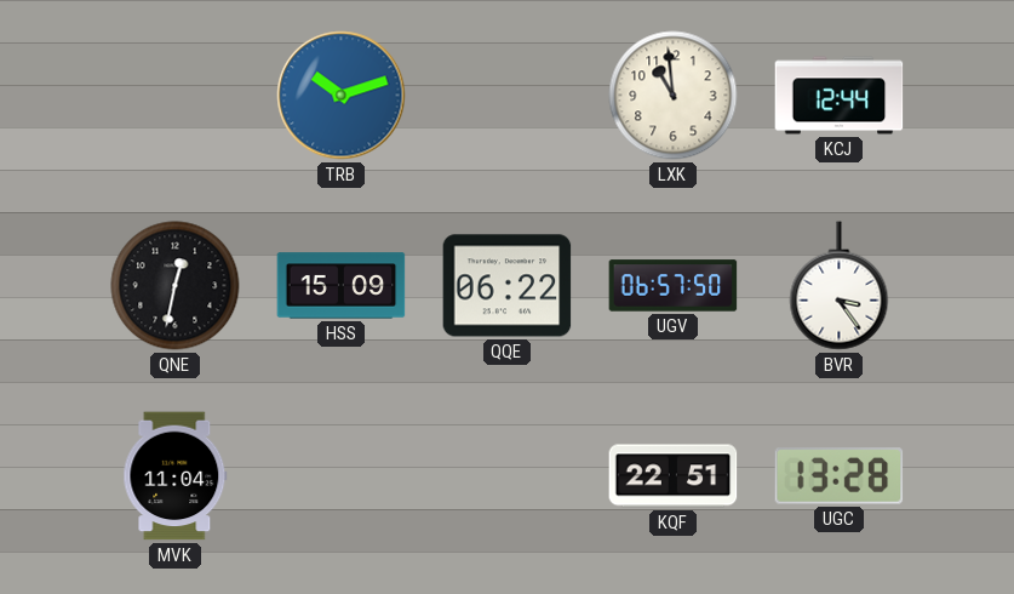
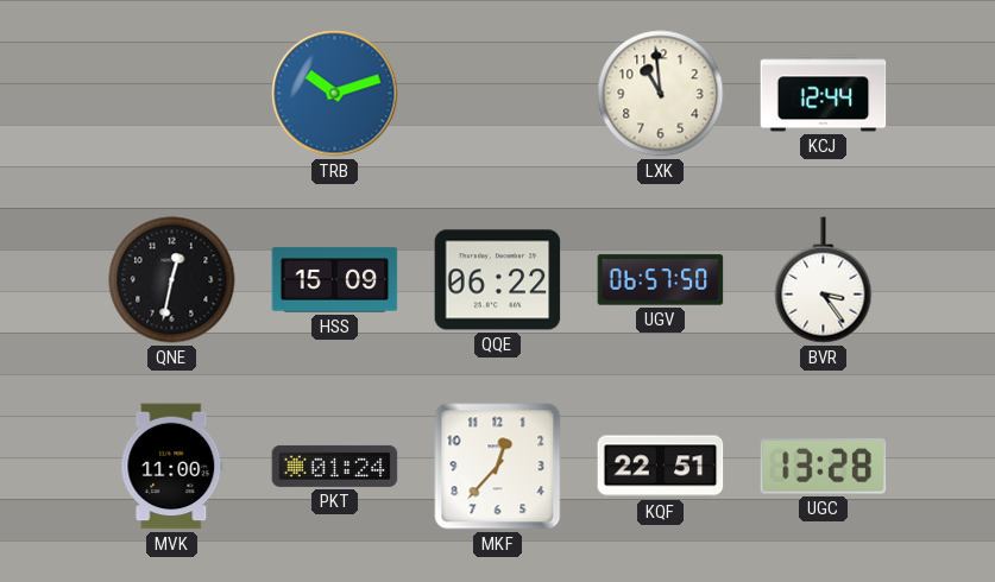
MVK: 11:04 -> 11:00 (172, 467)
PKT: none -> 01:24 (335, 466)
MKF: none -> 12:37 (498, 467)
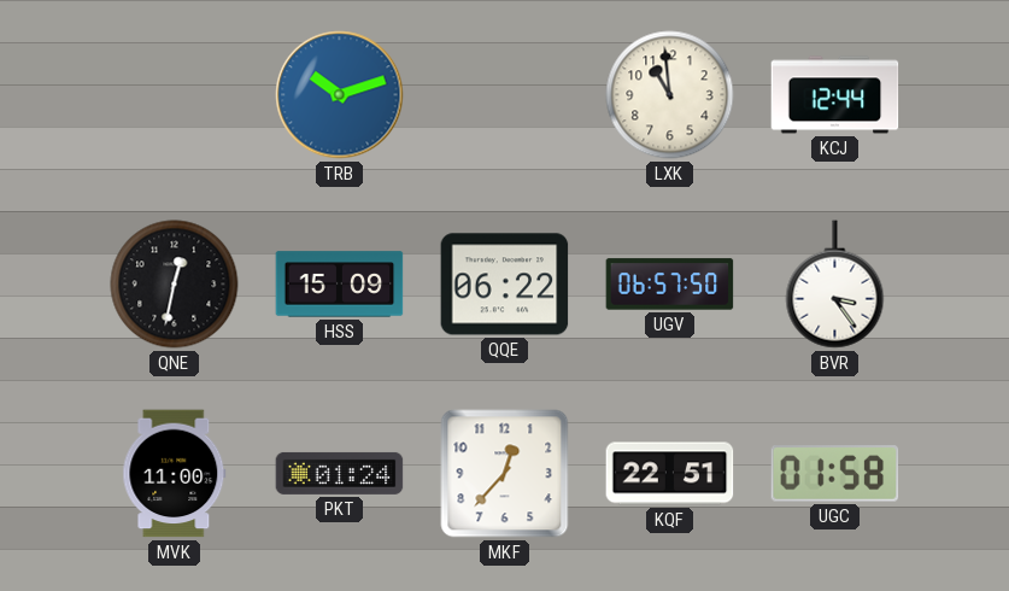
UGC: 13:28 -> 01:58 (835, 474)
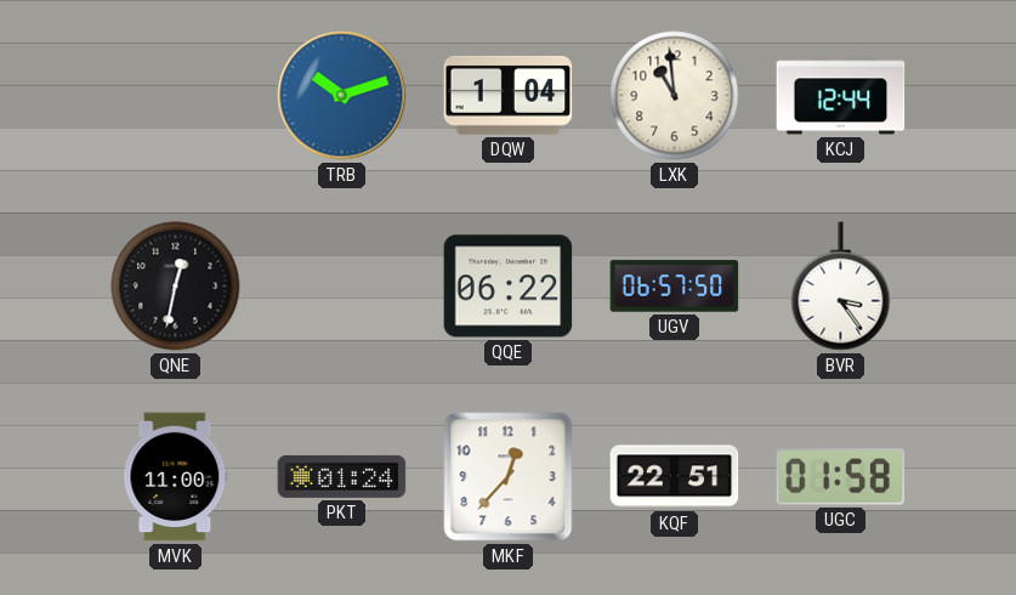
DQW: none -> 1:04 (509, 95)
HSS: 15:09 -> none (340, 285)
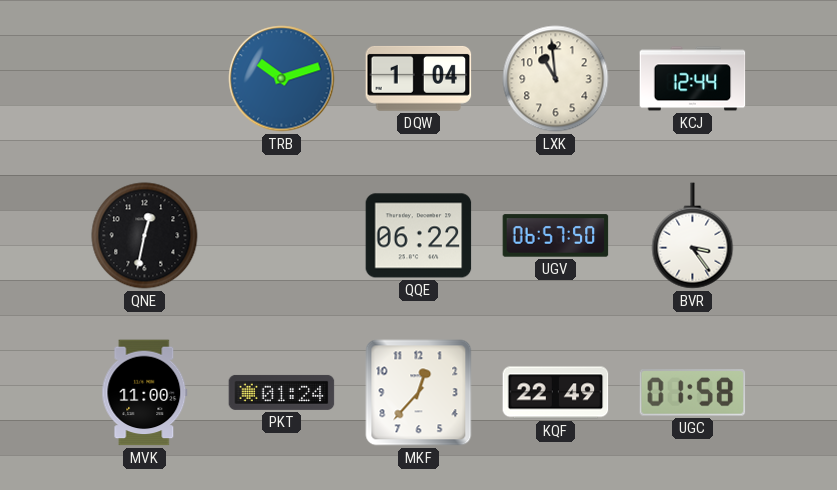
KQF: 22:51 -> 22:49 (556, 393)
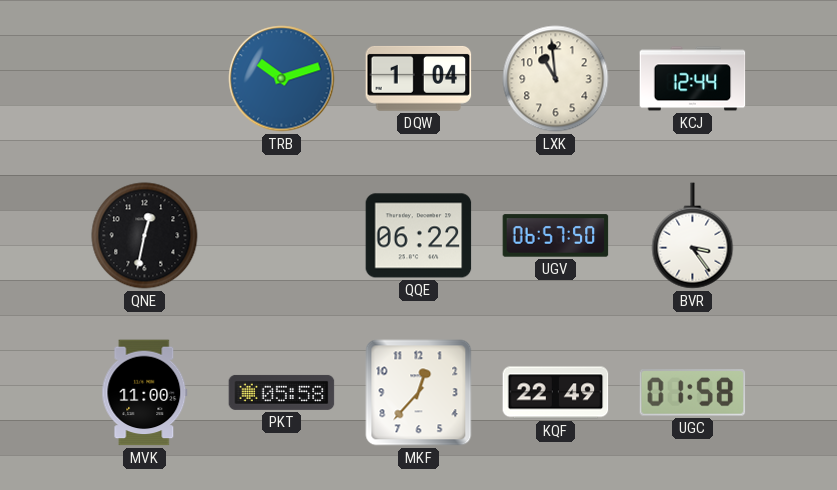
PKT: 01:24 -> 05:58 (282, 392)
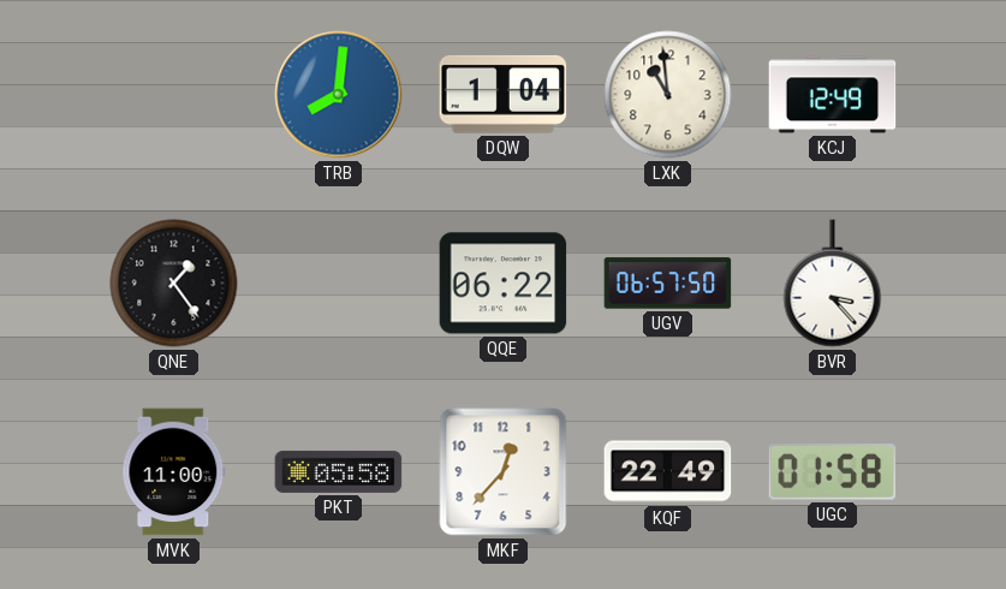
TRB: 10:12 -> 8:01 (339, 95)
KCJ: 12:44 -> 12:49 (833, 95)
QNE: 12:32 -> 1:24 (174, 284)
BVR: 3:24 -> 3:23 (833, 284)
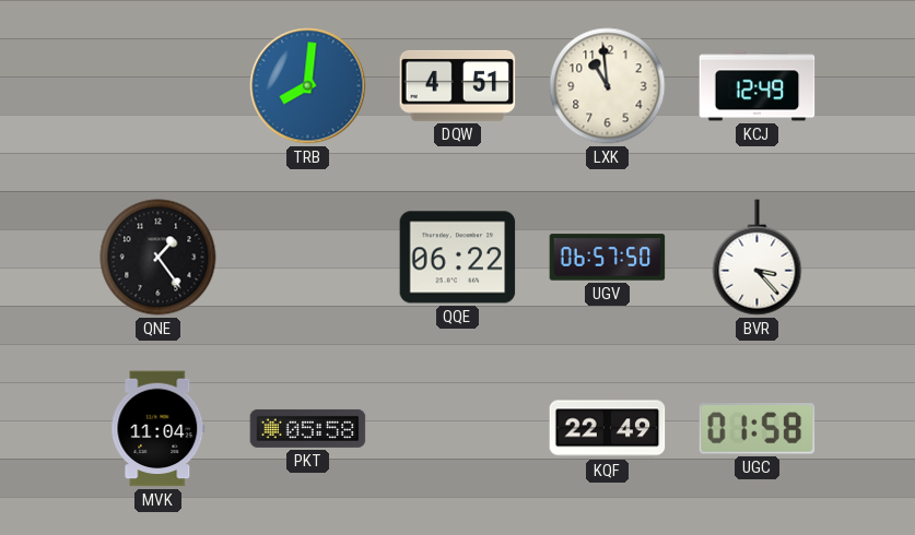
DQW: 1:04 -> 4:51 (458, 85)
MVK: 11:00 -> 11:04 (159, 429)
MKF: 12:37 -> none (504, 472)
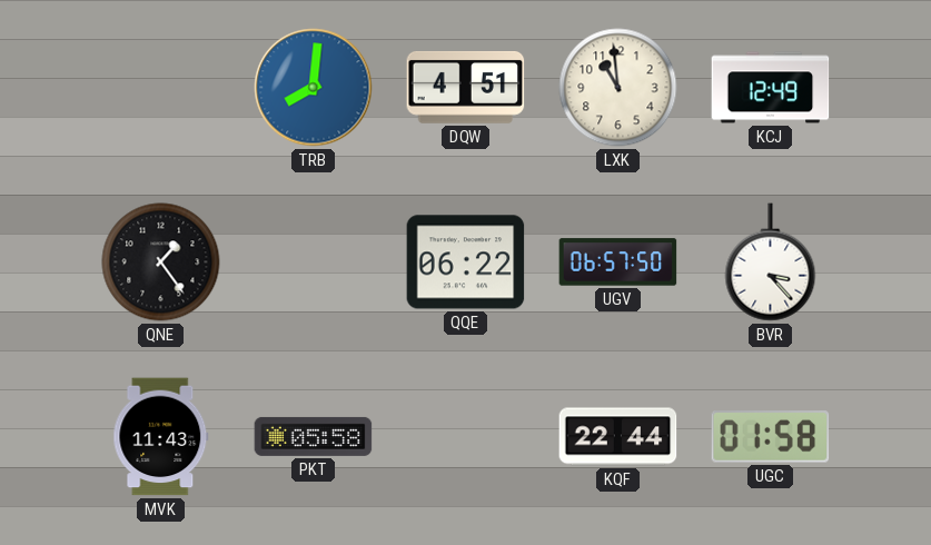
MVK: 11:04 -> 11:43 (161, 437)
KQF: 22:49 -> 22:44 (618, 437)
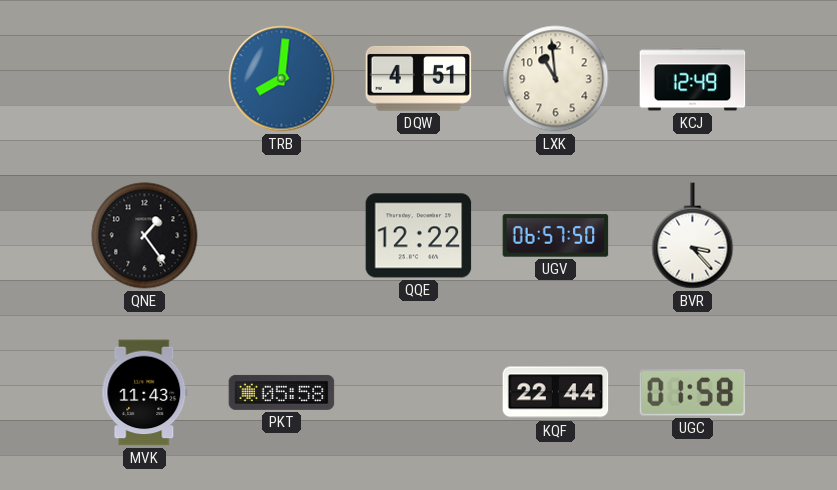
QQE: 06:22 -> 12:22 (419, 236)
